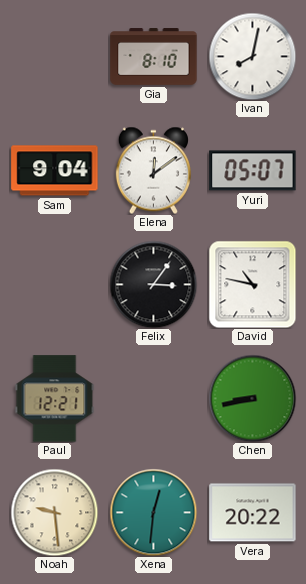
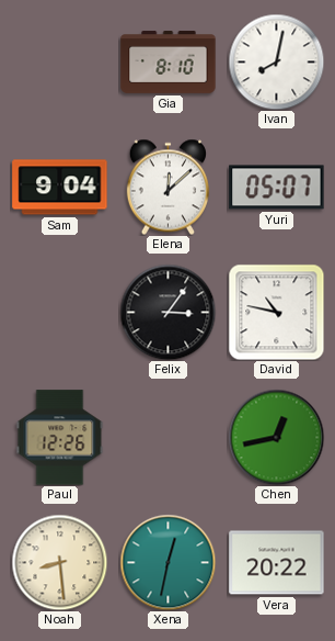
Elena: 12:09 -> 12:08 (168, 187)
Paul: 12:21 -> 12:26 (60, 438)
Chen: 8:43 -> 12:43 (276, 437)
Noah: 9:29 -> 8:29 (59, 562)
Xena: 12:31 -> 12:32 (168, 562)
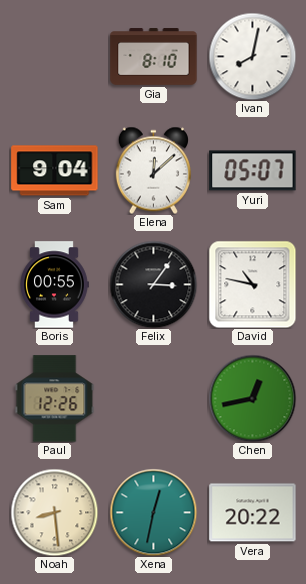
Boris: none -> 00:55 (54, 285)
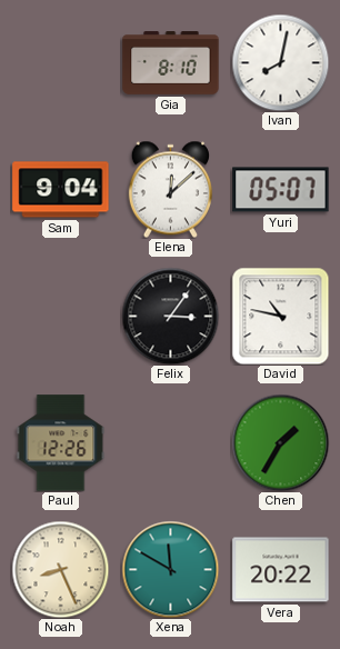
Boris: 00:55 -> none (54, 285)
Chen: 12:43 -> 1:35 (280, 442)
Noah: 8:29 -> 8:26 (60, 569)
Xena: 12:32 -> 11:50 (170, 569)
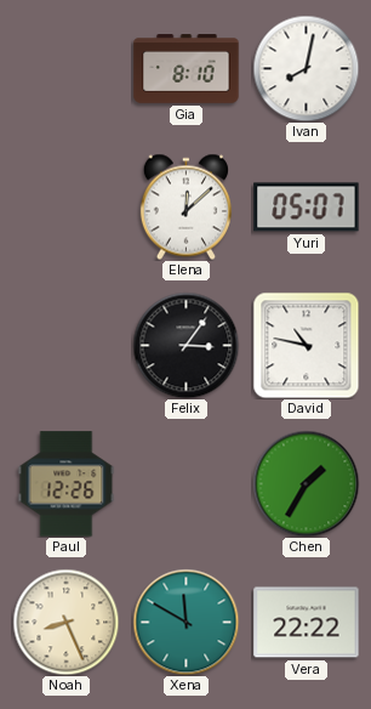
Sam: 9:04 -> none (61, 190)
Vera: 20:22 -> 22:22 (307, 623)
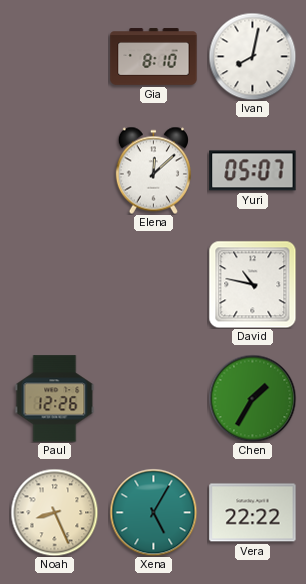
Felix: 3:06 -> none (185, 345)
Xena: 11:50 -> 5:05 (153, 512)
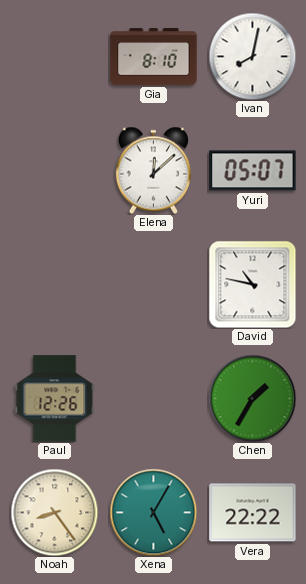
Noah: 8:26 -> 8:24 (54, 512)
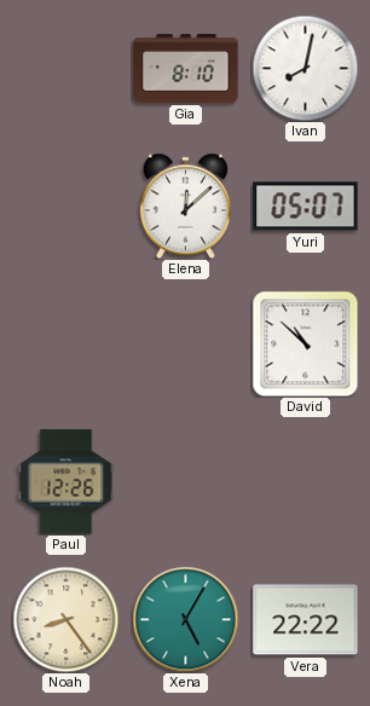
David: 10:47 -> 10:52 (305, 343)
Chen: 1:35 -> none (252, 398)
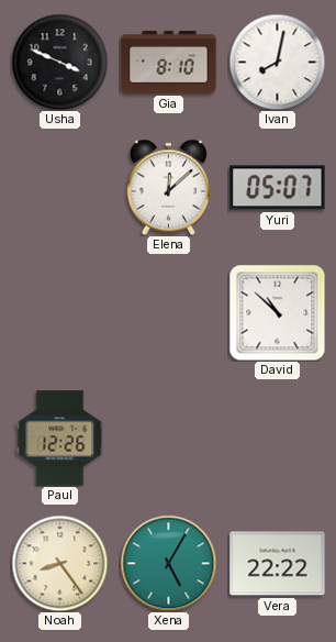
Usha: none -> 3:49 (59, 62)
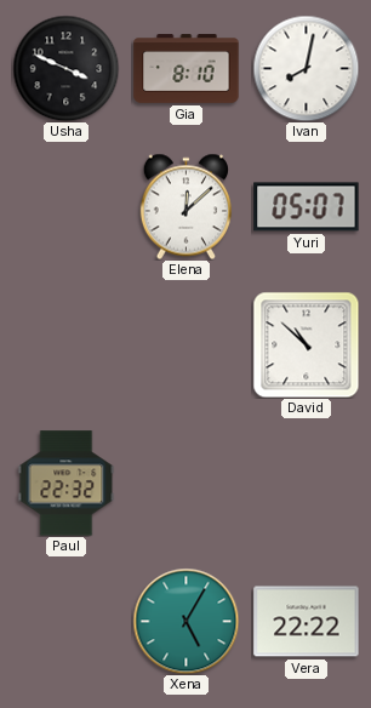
Paul: 12:26 -> 22:32 (67, 484)
Noah: 8:24 -> none (59, 563)
